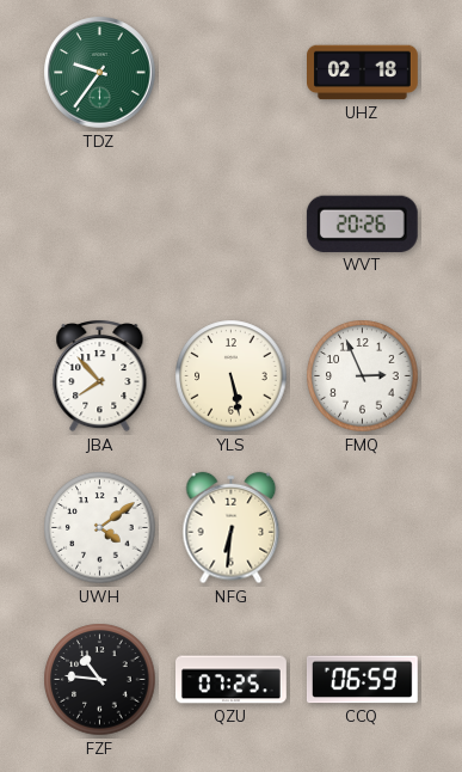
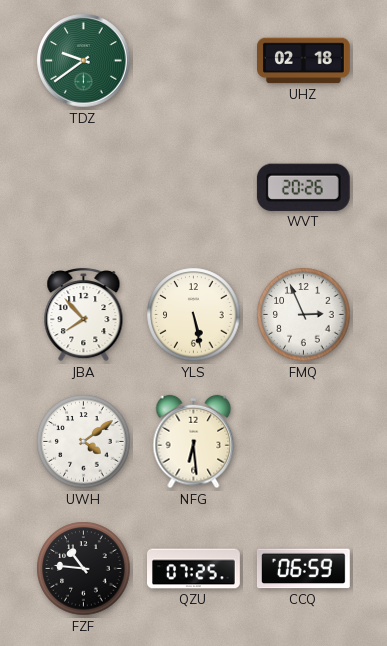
TDZ: 9:36 -> 9:39 (84, 61)
NFG: 6:31 -> 6:29 (194, 442)
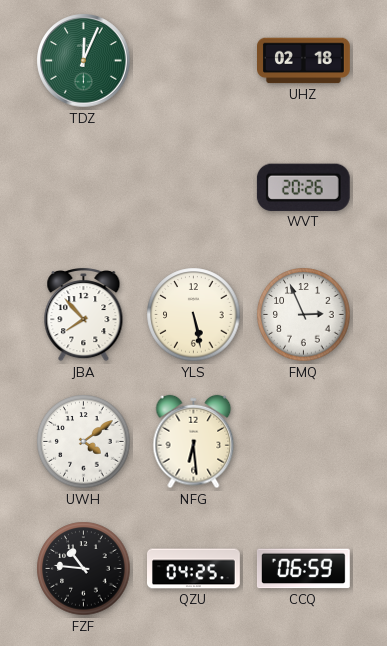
TDZ: 9:39 -> 12:04 (84, 61)
QZU: 07:25 -> 04:25 (194, 569)
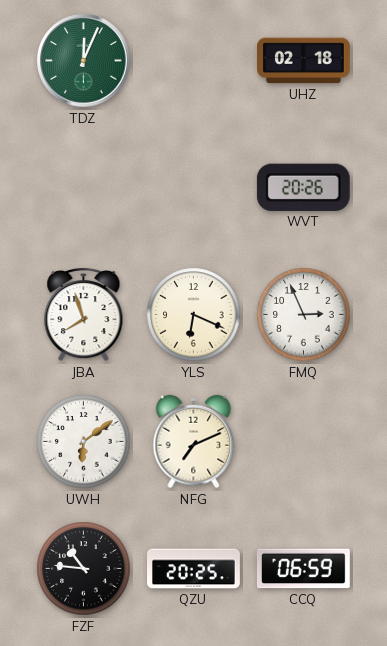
JBA: 7:53 -> 7:57 (84, 315)
YLS: 5:28 -> 6:19 (194, 315)
UWH: 4:09 -> 6:09 (84, 442)
NFG: 6:29 -> 7:11 (194, 442)
QZU: 04:25 -> 20:25 (194, 569)
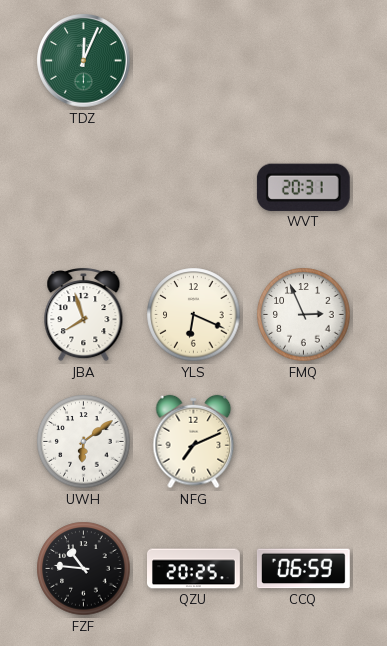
UHZ: 02:18 -> none (304, 61)
WVT: 20:26 -> 20:31 (303, 187)
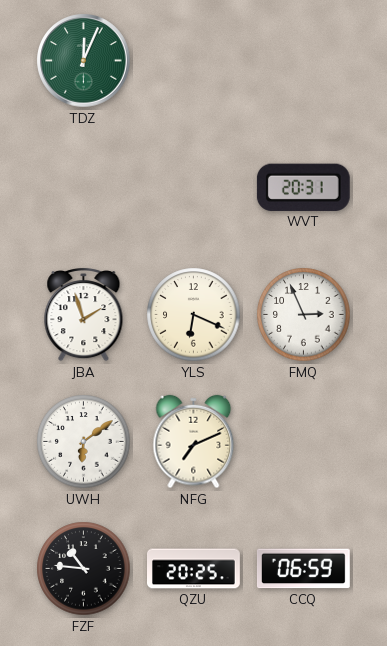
JBA: 7:57 -> 1:57 (84, 315)
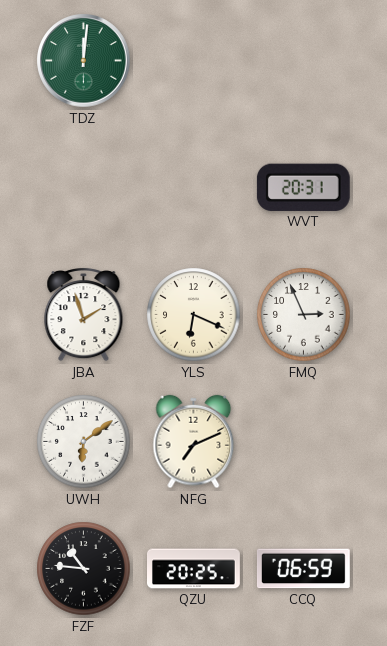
TDZ: 12:04 -> 12:01 (84, 61)
